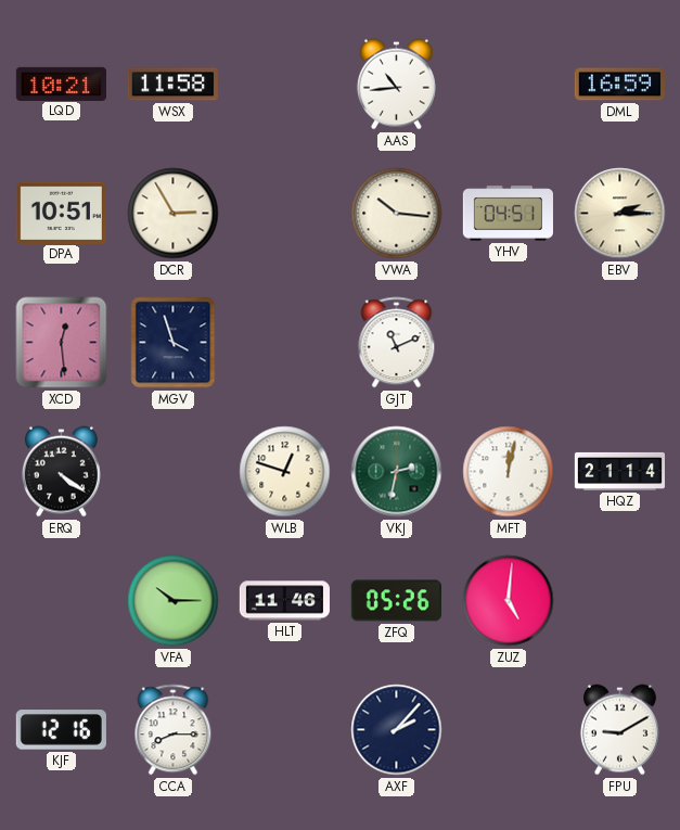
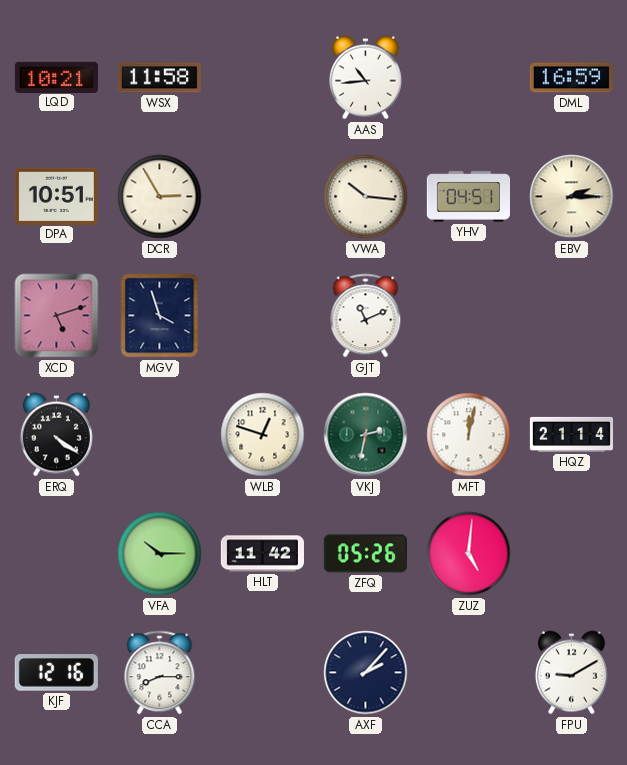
XCD: 12:29 -> 5:12 (57, 316)
HLT: 11:46 -> 11:42 (262, 554)
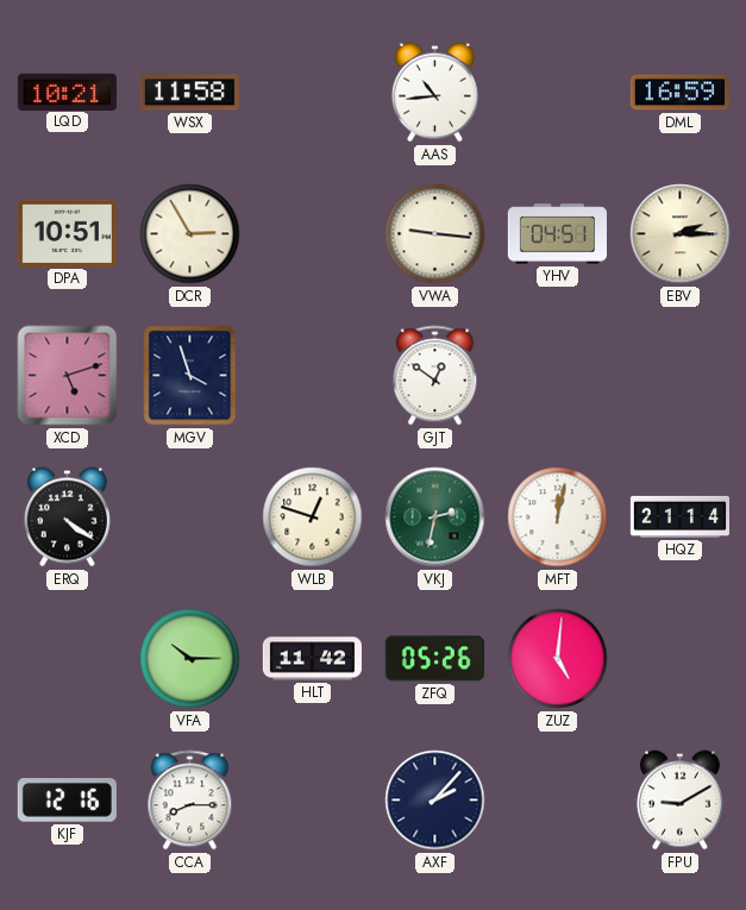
VWA: 10:16 -> 9:16 (435, 234)
GJT: 11:11 -> 12:51 (435, 376)
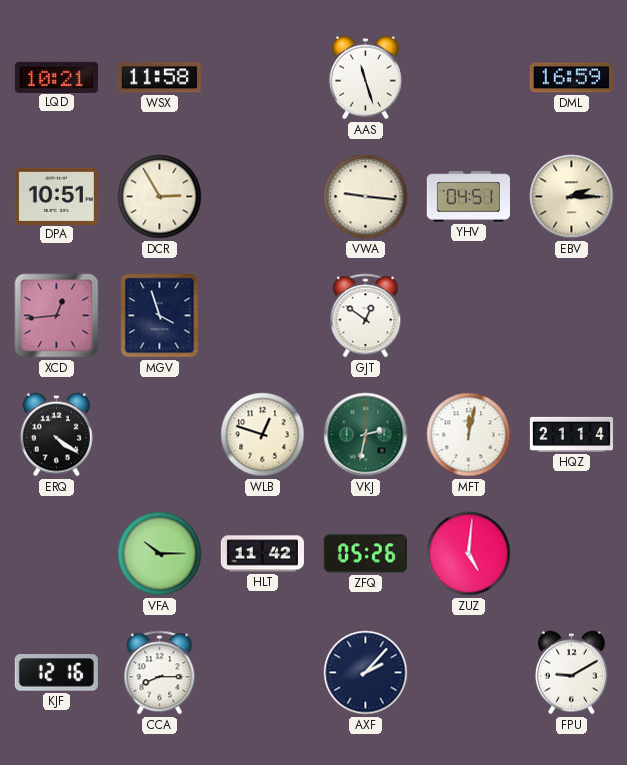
AAS: 10:44 -> 11:27 (365, 78)
XCD: 5:12 -> 12:44 (57, 316)
